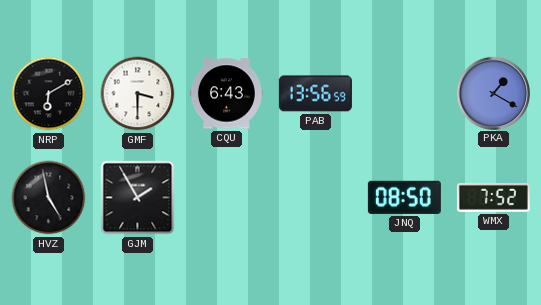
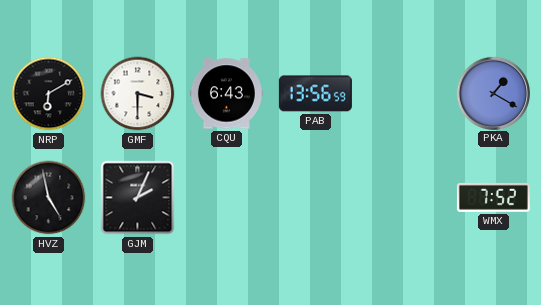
GJM: 1:55 -> 2:04 (138, 198)
JNQ: 08:50 -> none (404, 197)
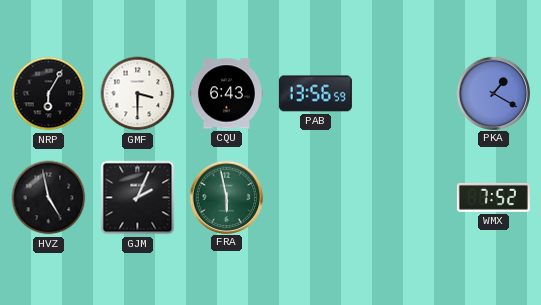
NRP: 6:10 -> 6:05 (49, 94)
FRA: none -> 5:58 (226, 197)
